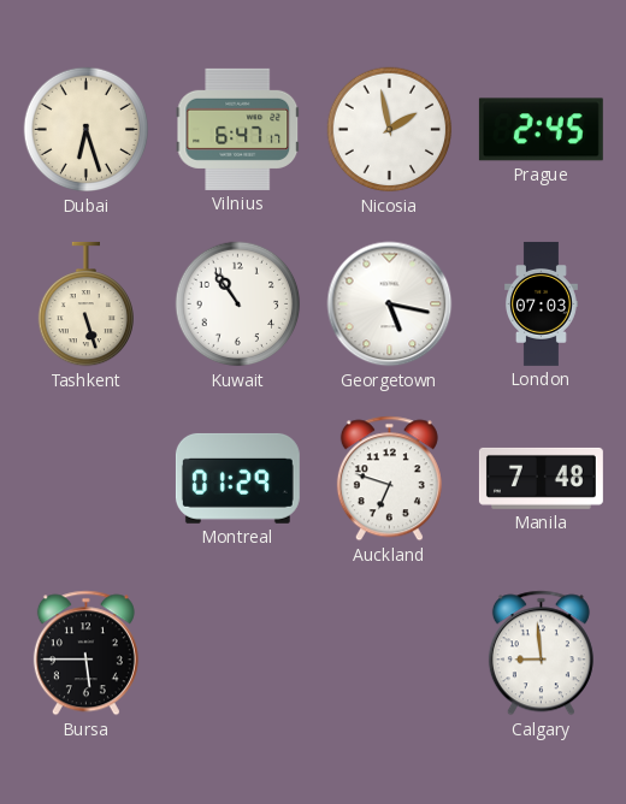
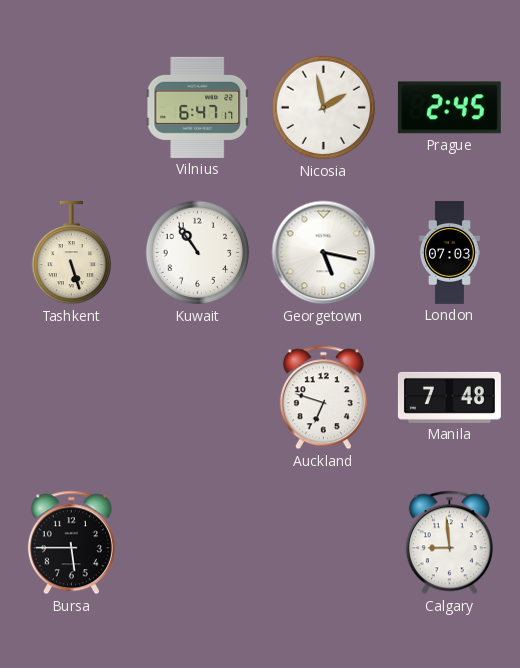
Dubai: 6:27 -> none (87, 130)
Montreal: 01:29 -> none (237, 478)
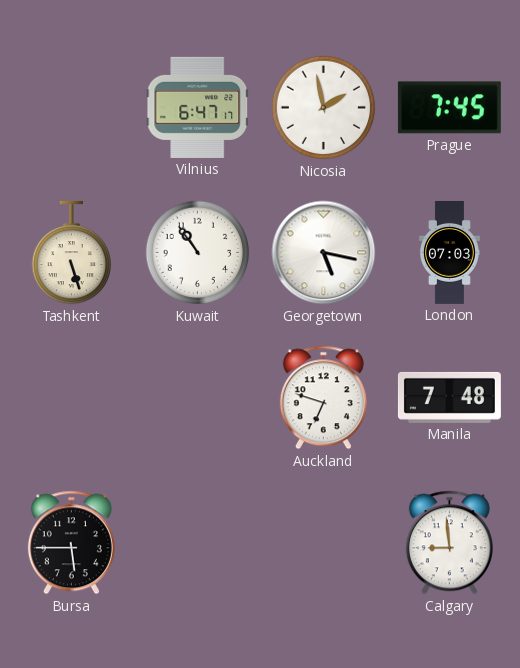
Prague: 2:45 -> 7:45 (449, 108)
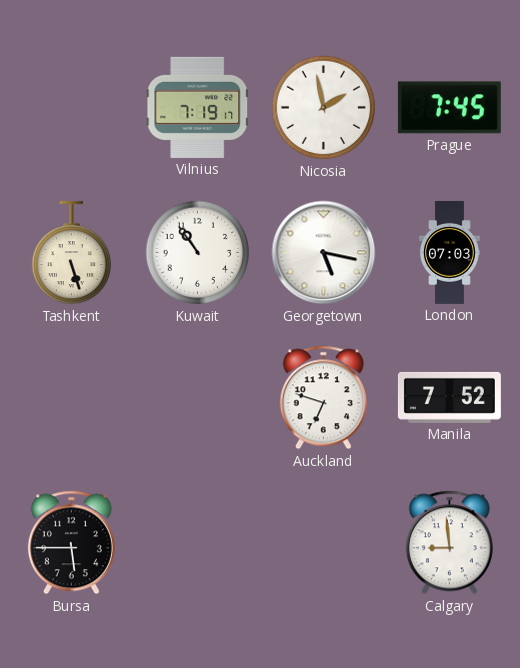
Vilnius: 6:47 -> 7:19 (198, 107)
Manila: 7:48 -> 7:52 (449, 397)
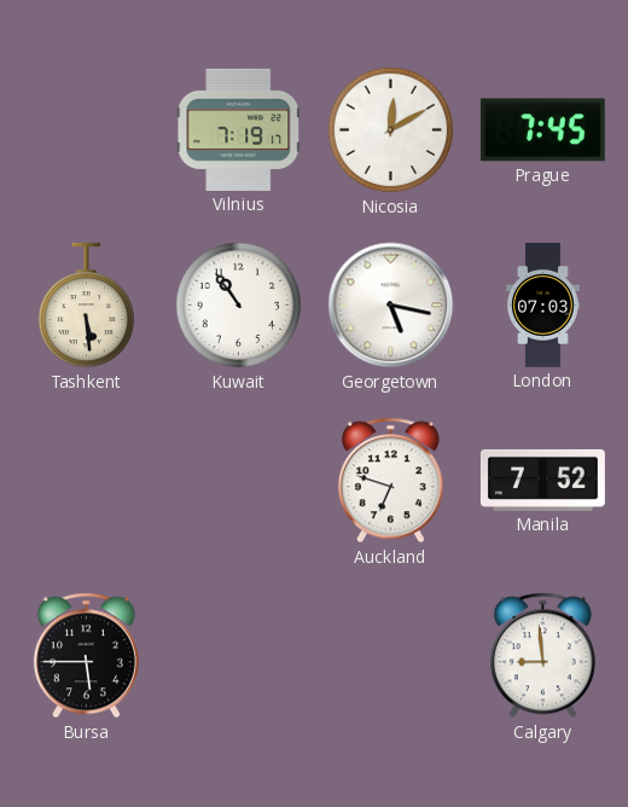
Nicosia: 1:58 -> 12:10 (391, 130)
Tashkent: 5:27 -> 5:29 (86, 306)
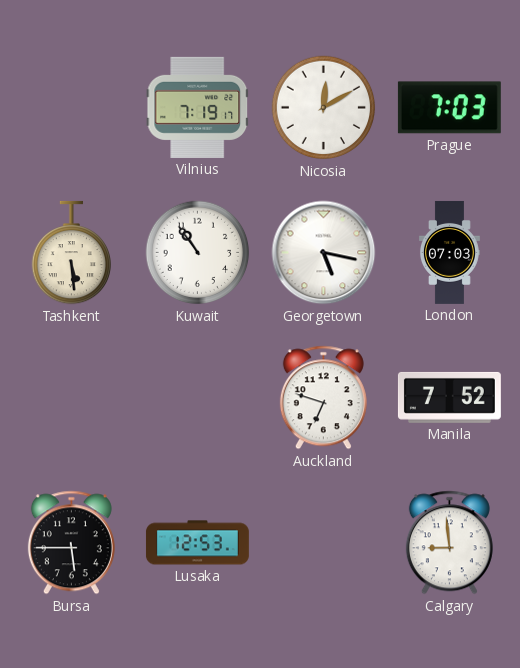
Prague: 7:45 -> 7:03 (449, 108)
Lusaka: none -> 12:53 (197, 543)
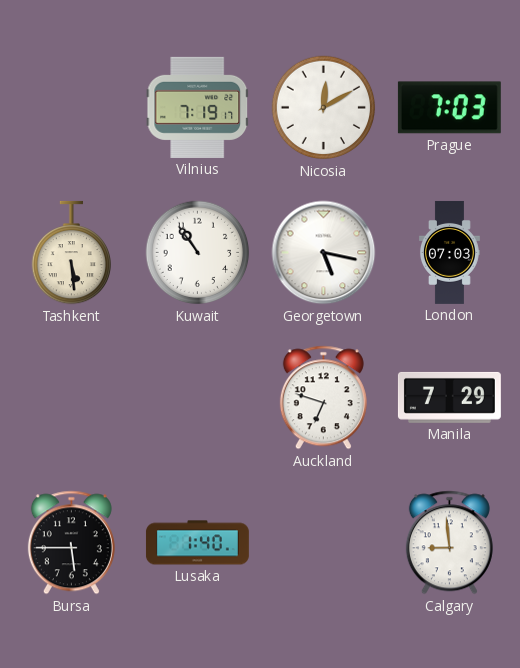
Manila: 7:52 -> 7:29 (449, 397)
Lusaka: 12:53 -> 1:40 (197, 543)
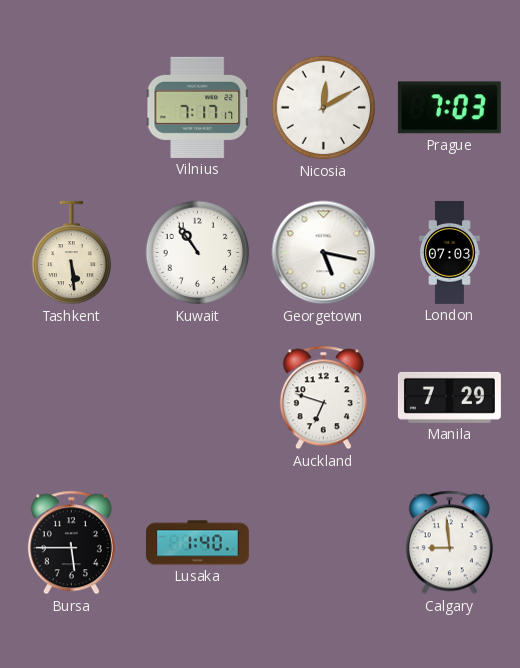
Vilnius: 7:19 -> 7:17 (198, 107)
